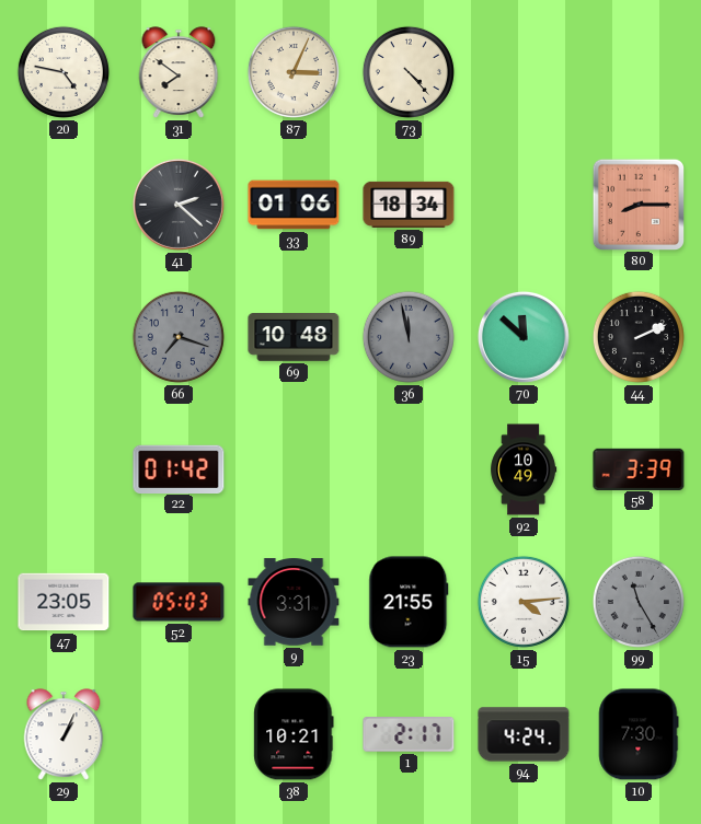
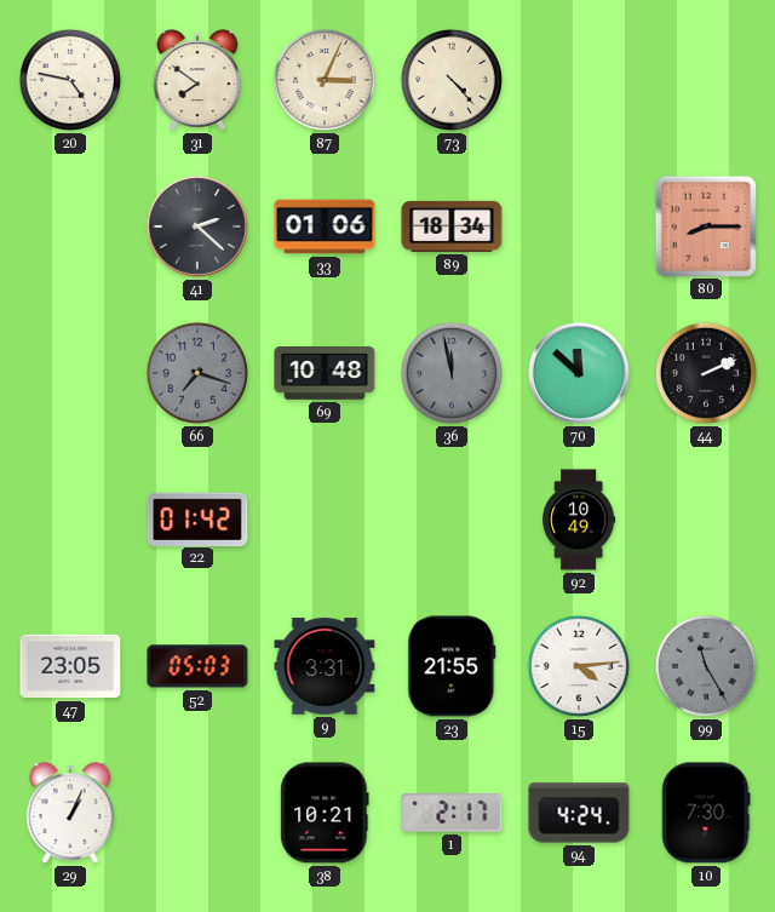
58: 3:39 -> none (639, 468)
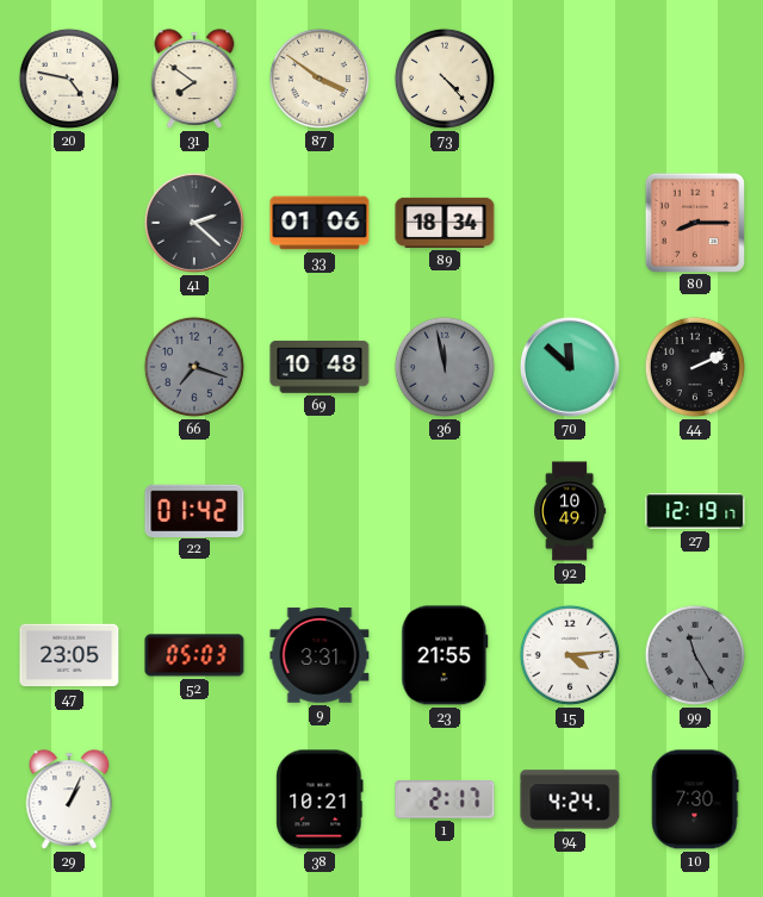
87: 3:04 -> 3:51 (320, 79)
27: none -> 12:19 (695, 511)
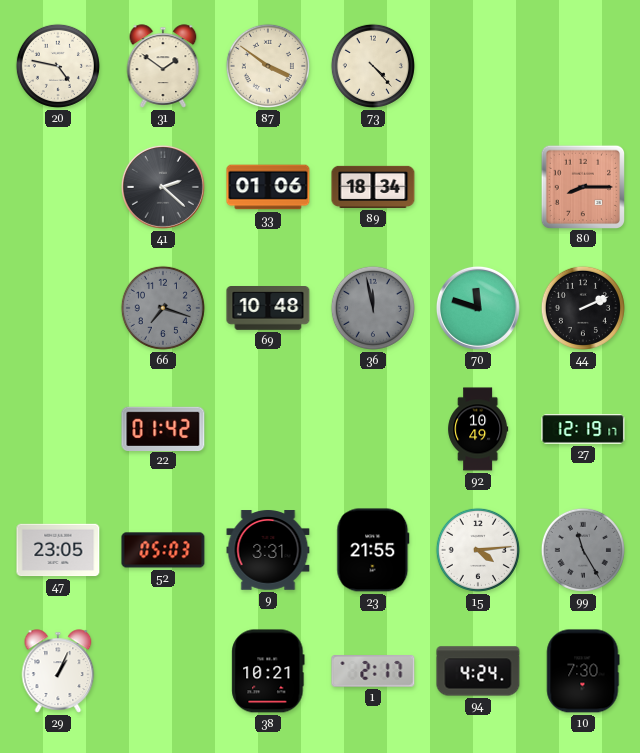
31: 7:51 -> 1:51 (163, 66)
70: 11:52 -> 11:48 (478, 308)
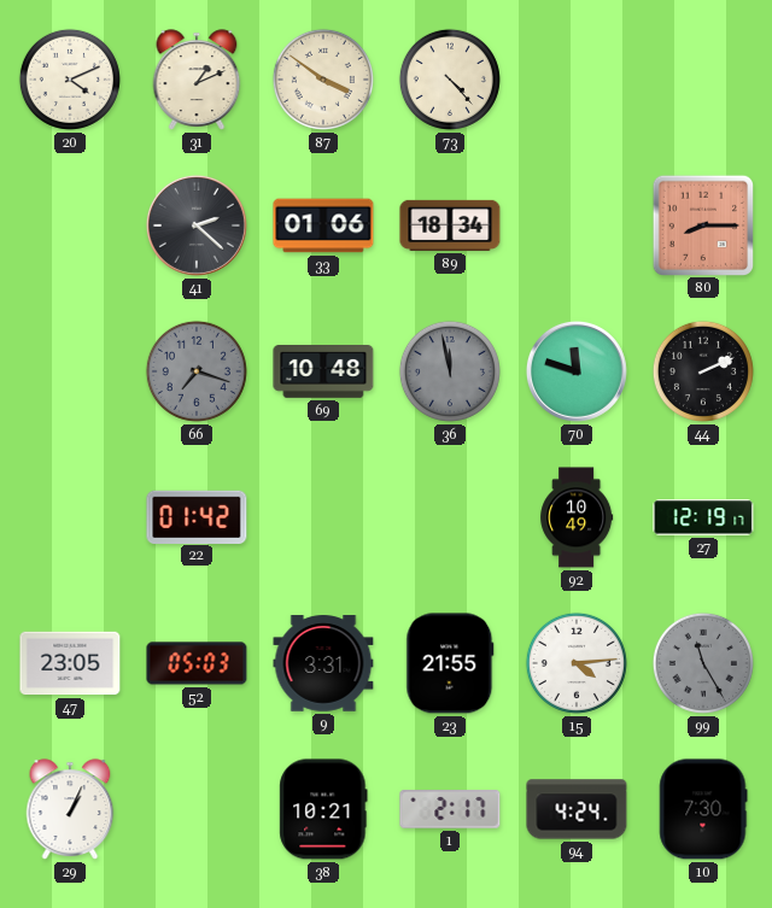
20: 4:47 -> 4:11 (70, 80)
31: 1:51 -> 1:11 (197, 80)
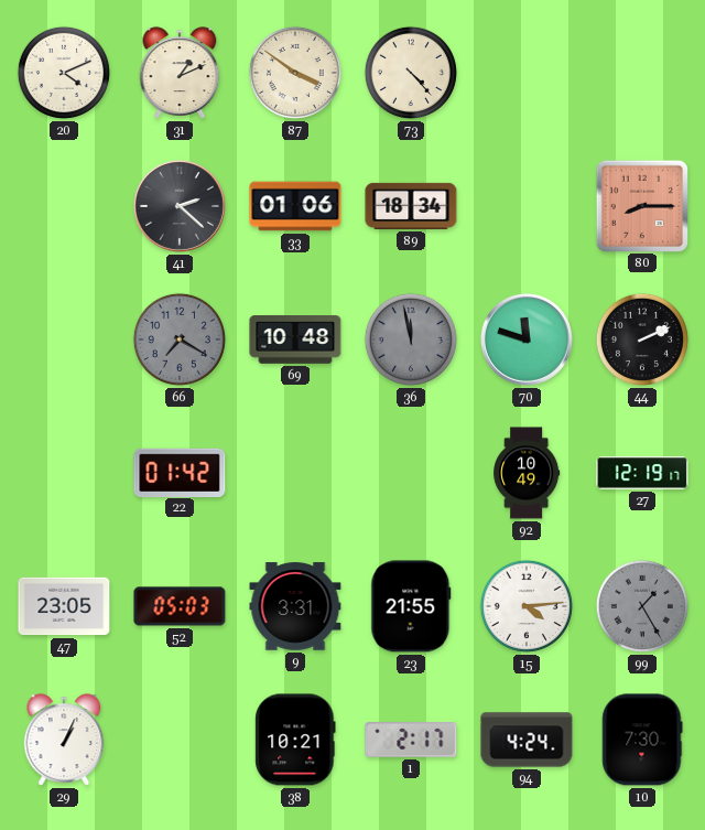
66: 7:18 -> 7:20 (180, 339)
99: 11:25 -> 1:25 (642, 606)
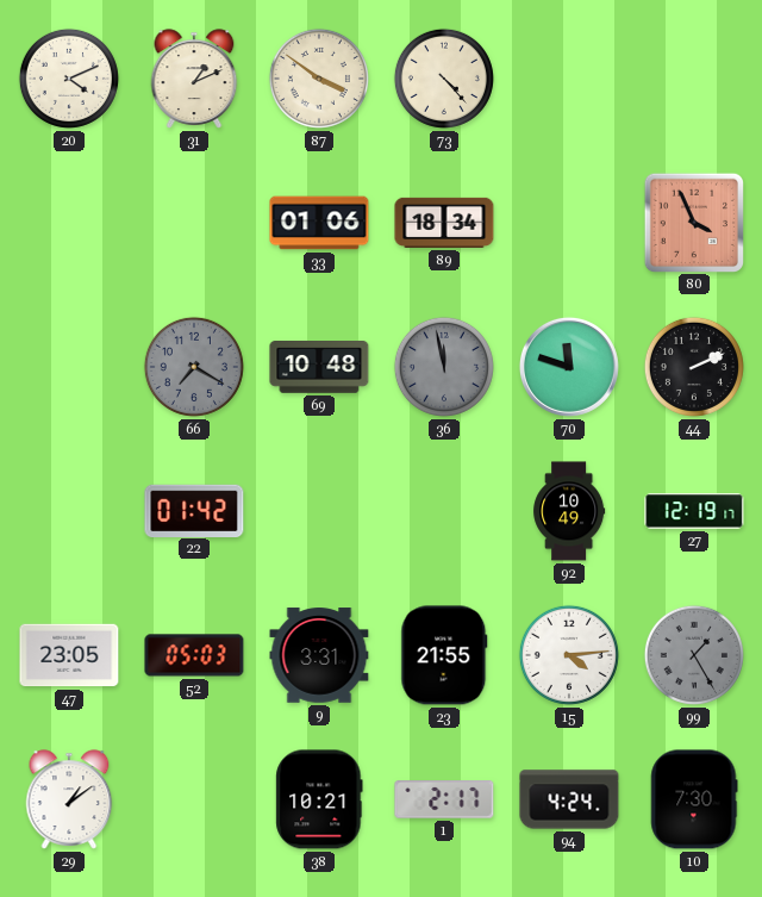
41: 2:22 -> none (180, 206)
80: 8:15 -> 3:56 (693, 222)
29: 1:04 -> 1:09 (69, 799)
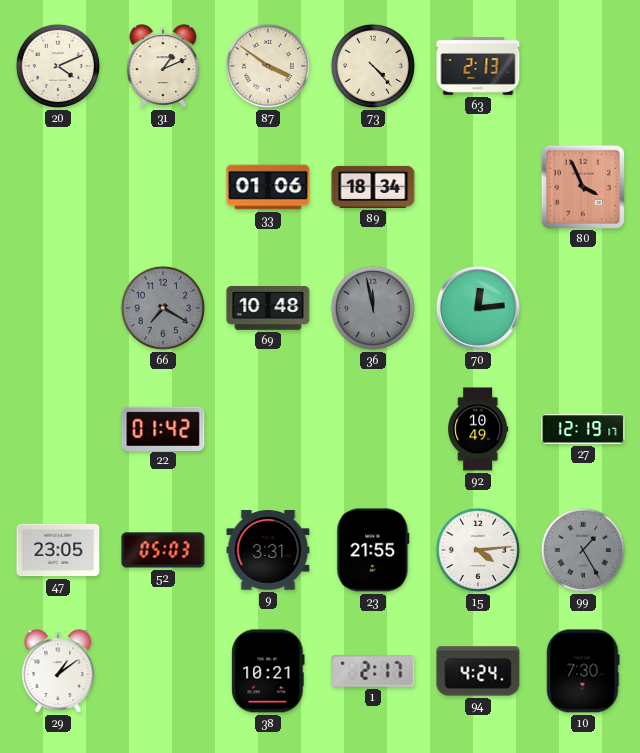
63: none -> 2:13 (478, 66)
70: 11:48 -> 12:14 (478, 308)
44: 2:11 -> none (694, 367)
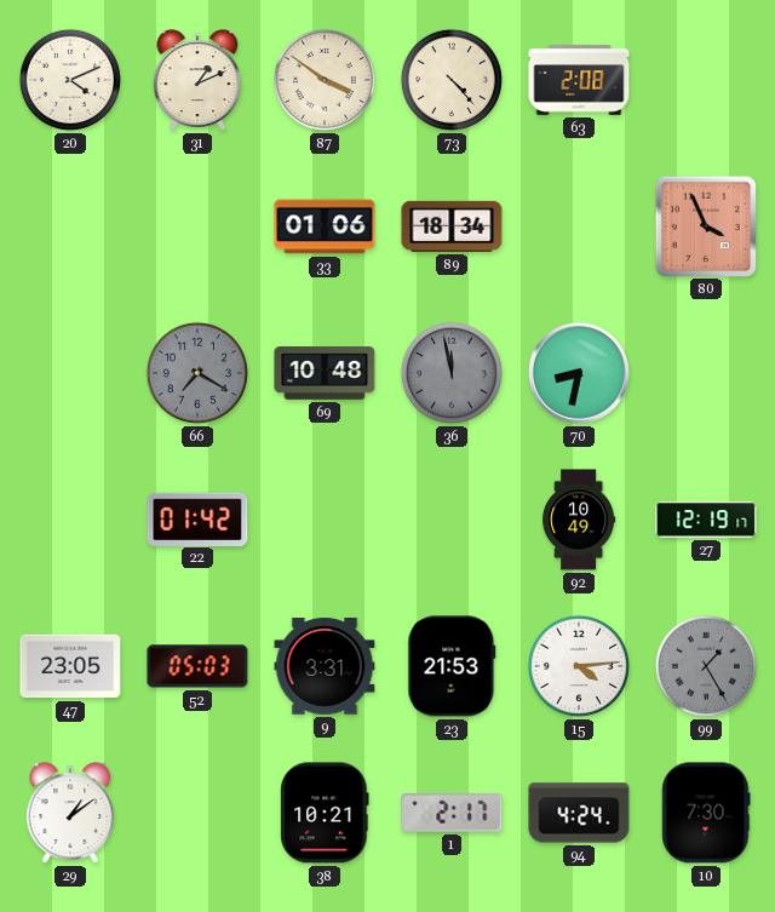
63: 2:13 -> 2:08 (579, 80)
70: 12:14 -> 8:32 (579, 373)
23: 21:55 -> 21:53 (452, 666)
